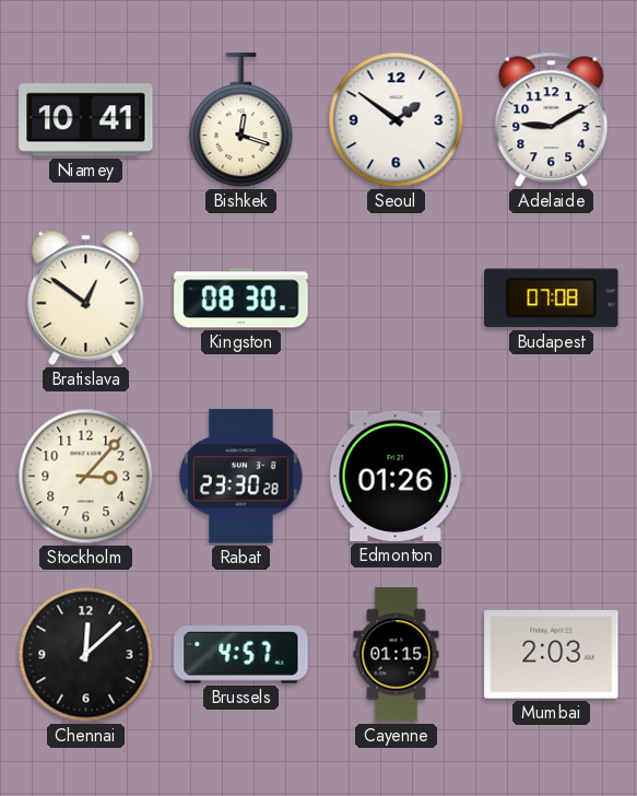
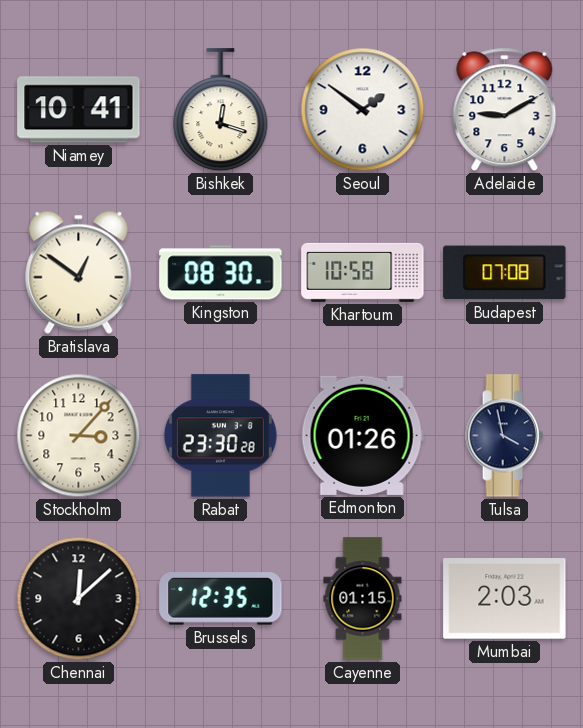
Khartoum: none -> 10:58 (363, 272)
Tulsa: none -> 3:58 (505, 436)
Brussels: 4:57 -> 12:35 (221, 599)
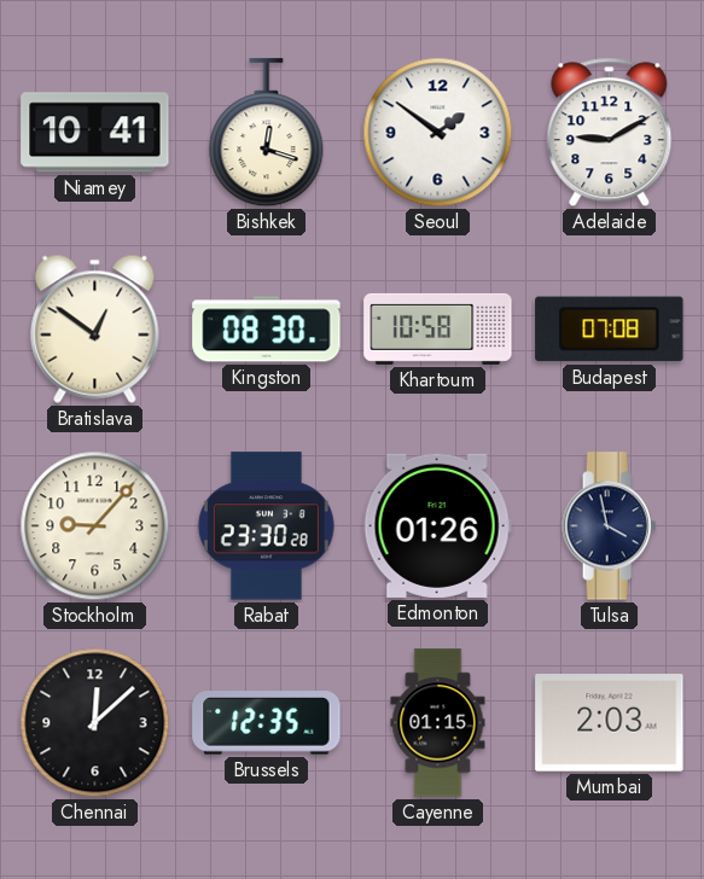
Stockholm: 3:07 -> 9:07 (95, 526)
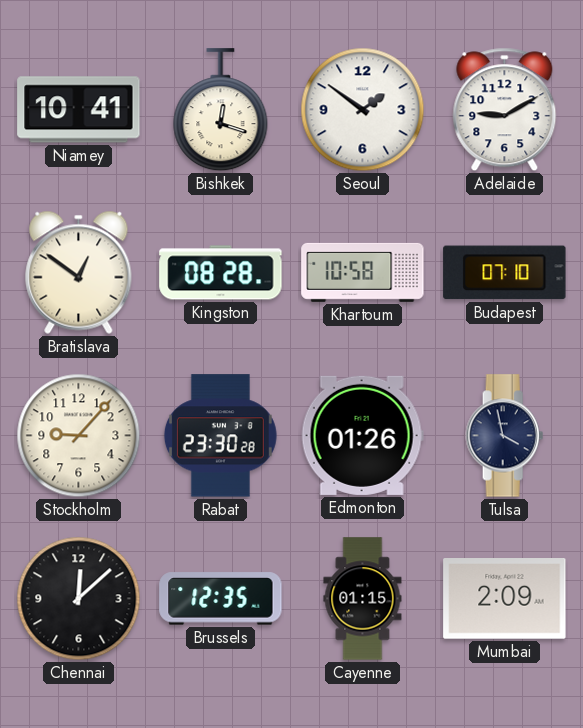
Kingston: 08:30 -> 08:28 (221, 273)
Budapest: 07:08 -> 07:10 (505, 273)
Mumbai: 2:03 -> 2:09 (505, 599)
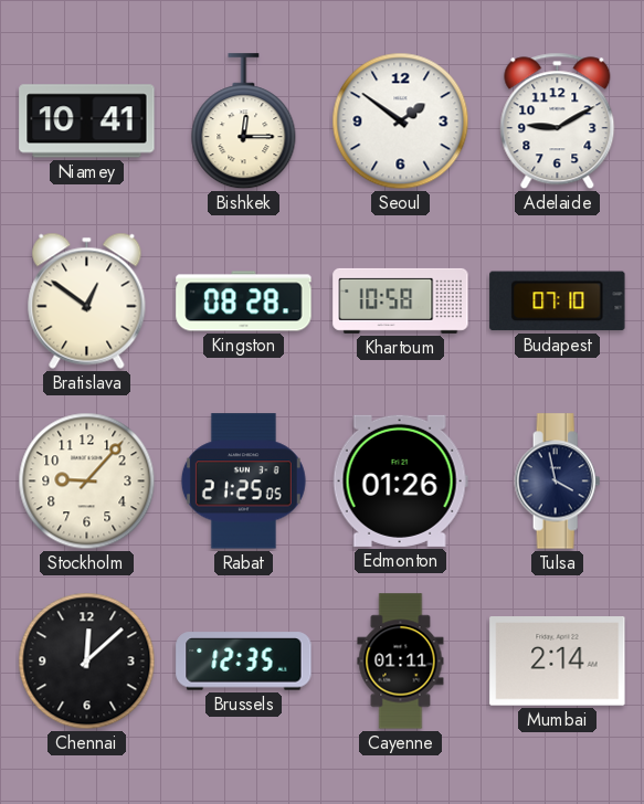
Bishkek: 12:18 -> 12:15 (244, 121)
Rabat: 23:30 -> 21:25 (243, 482)
Cayenne: 01:15 -> 01:11 (401, 662)
Mumbai: 2:09 -> 2:14 (558, 662)
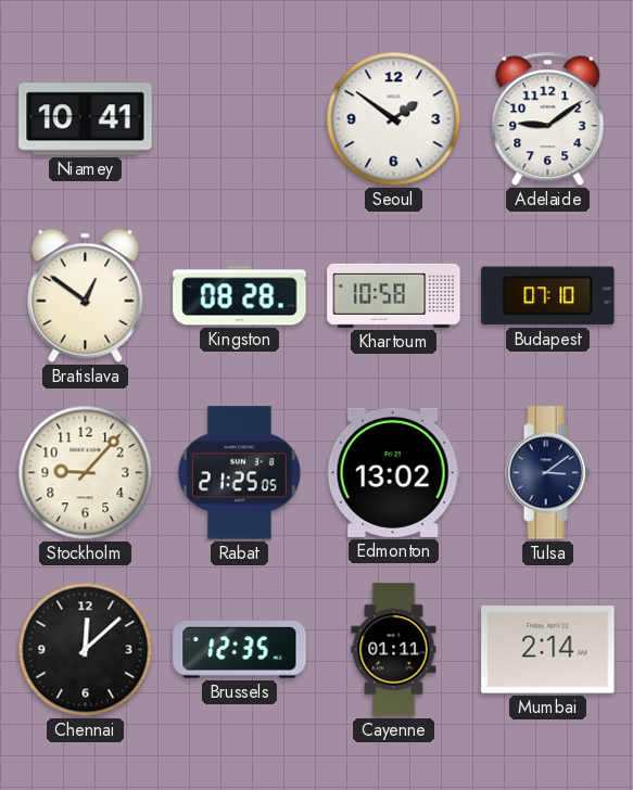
Bishkek: 12:15 -> none (244, 121)
Adelaide: 9:10 -> 9:09 (548, 119)
Edmonton: 01:26 -> 13:02 (393, 472)
Tulsa: 3:58 -> 3:09 (548, 473)
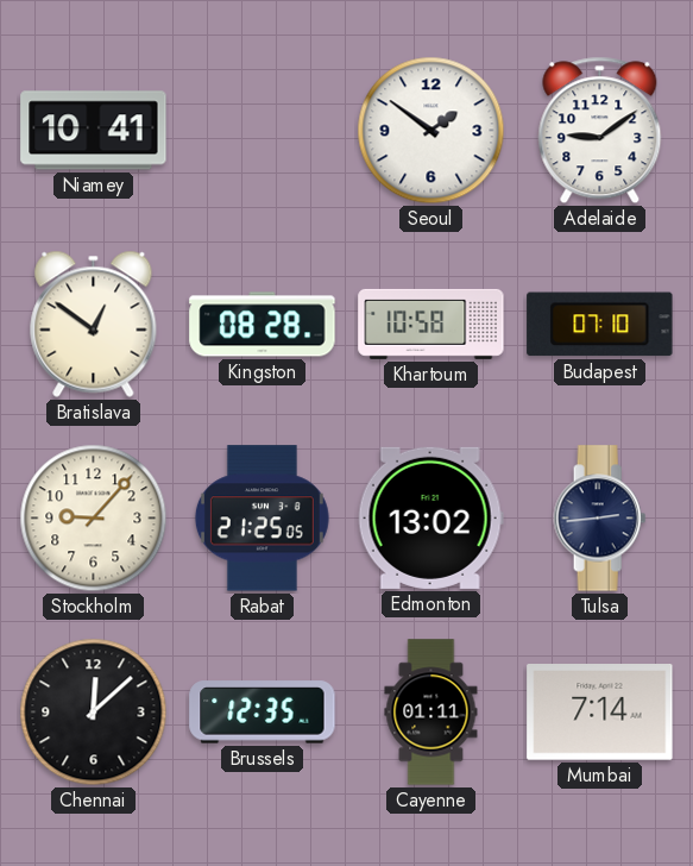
Tulsa: 3:09 -> 2:44 (600, 519)
Mumbai: 2:14 -> 7:14 (600, 713)
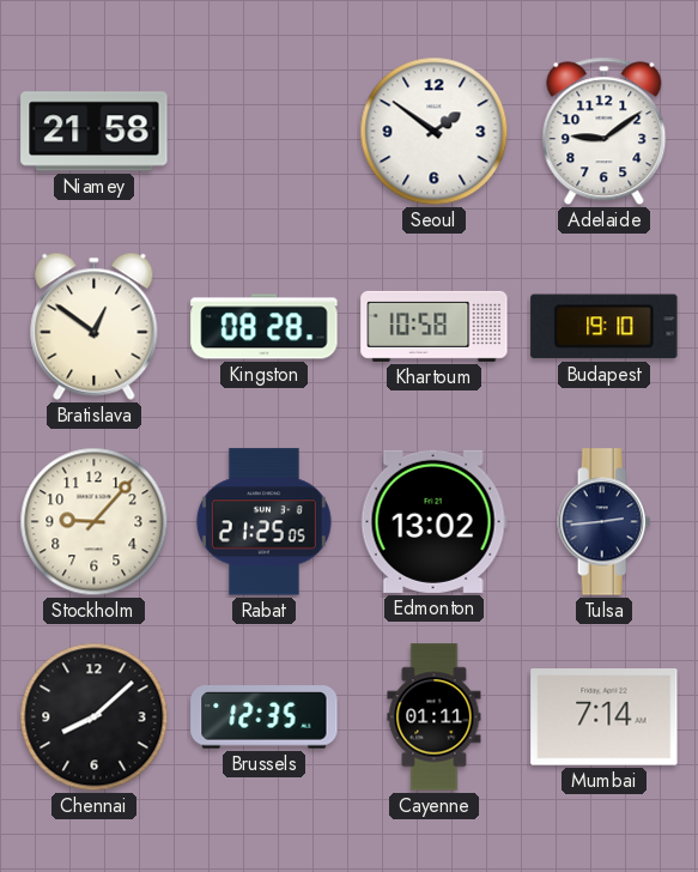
Niamey: 10:41 -> 21:58 (95, 132)
Budapest: 07:10 -> 19:10 (605, 327)
Chennai: 12:08 -> 8:08 (95, 717)
